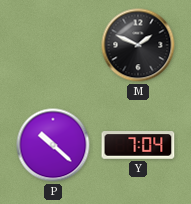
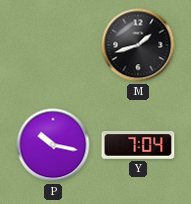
M: 1:49 -> 1:42 (138, 45)
P: 10:22 -> 10:17 (53, 145)
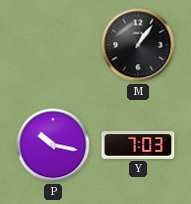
M: 1:42 -> 1:06 (138, 45)
Y: 7:04 -> 7:03 (138, 145)
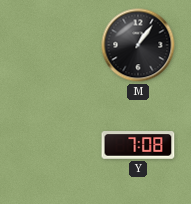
P: 10:17 -> none (53, 145)
Y: 7:03 -> 7:08 (138, 145)
